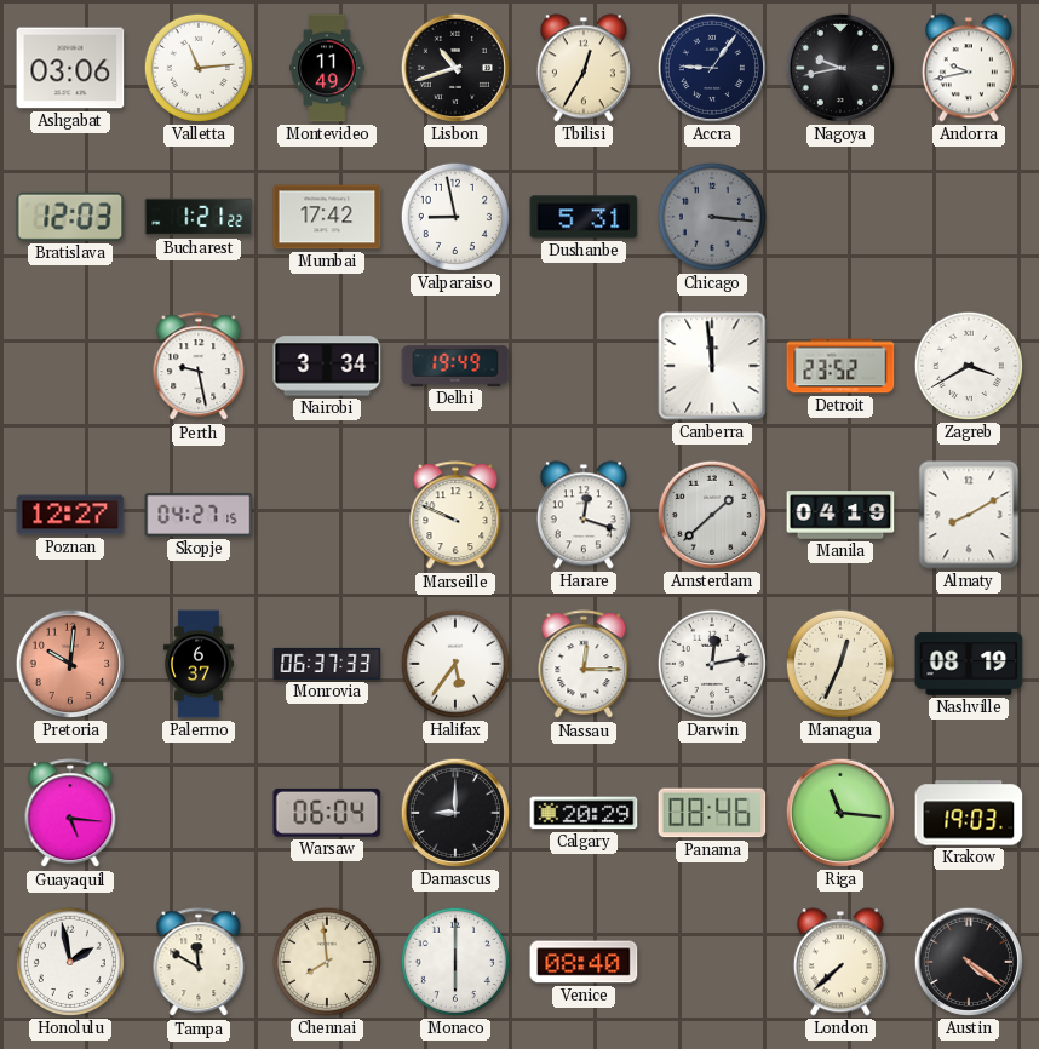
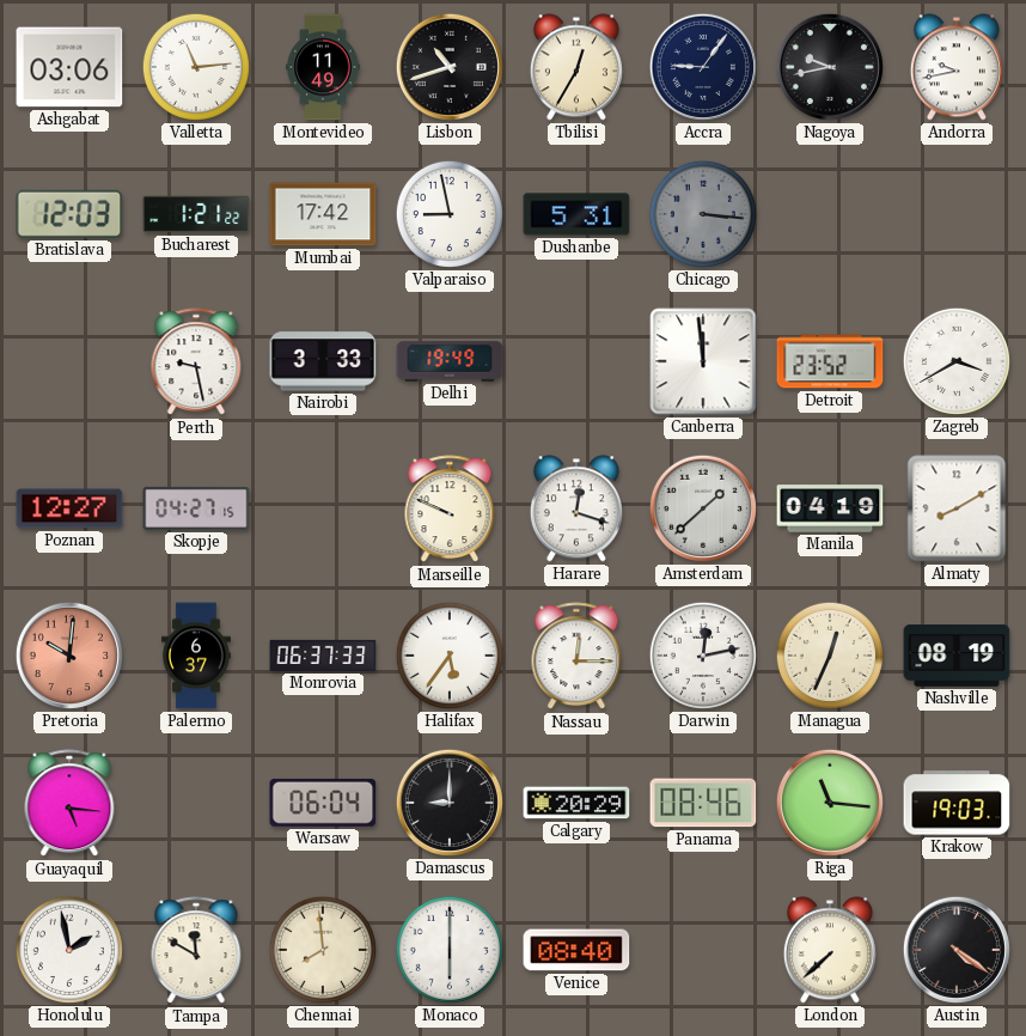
Nairobi: 3:34 -> 3:33 (323, 361)
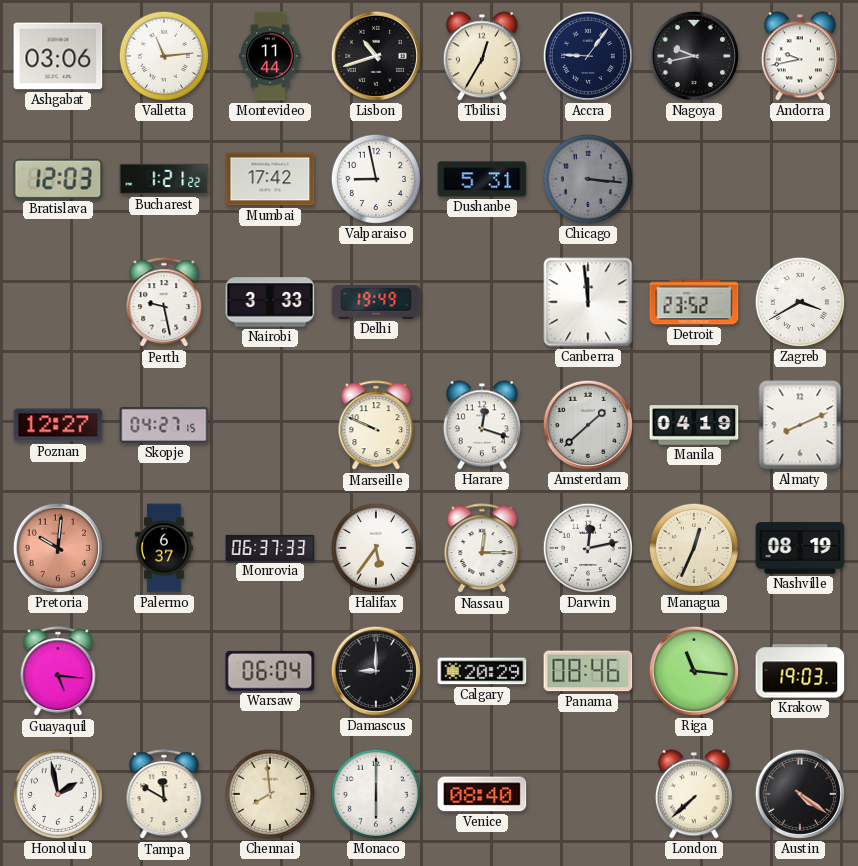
Montevideo: 11:49 -> 11:44 (270, 56)
Almaty: 8:10 -> 8:11 (800, 425)
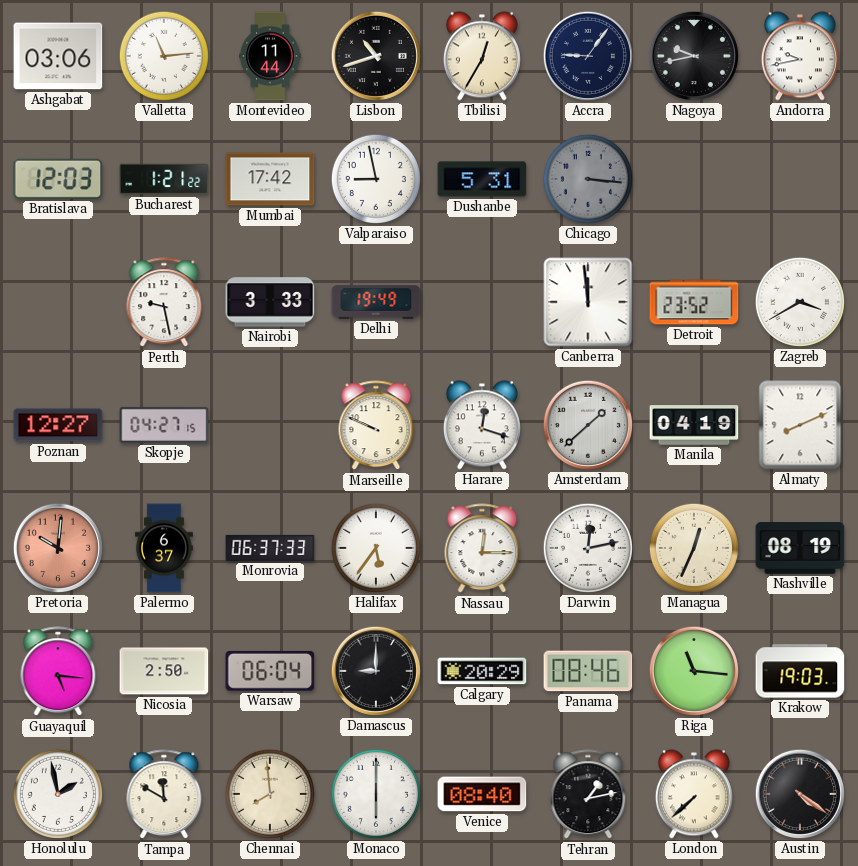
Nicosia: none -> 2:50 (164, 671)
Tehran: none -> 1:13 (588, 795)
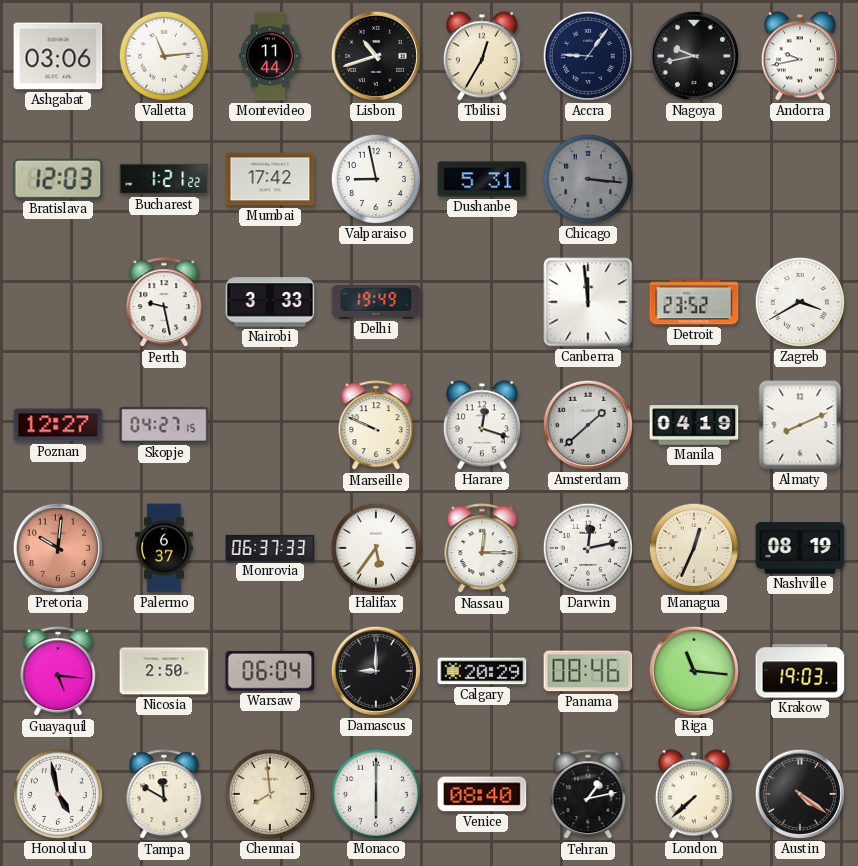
Honolulu: 1:58 -> 4:58 (58, 794)
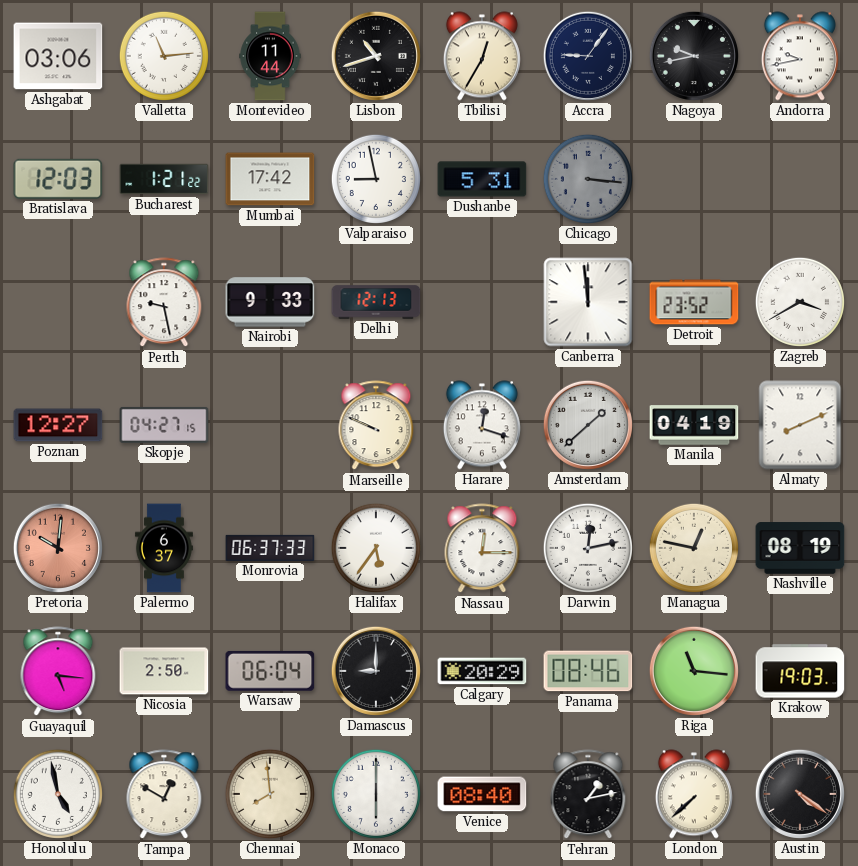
Nairobi: 3:33 -> 9:33 (270, 302)
Delhi: 19:49 -> 12:13 (376, 302)
Managua: 12:34 -> 12:47 (694, 548)
Tampa: 11:50 -> 12:50 (164, 795)
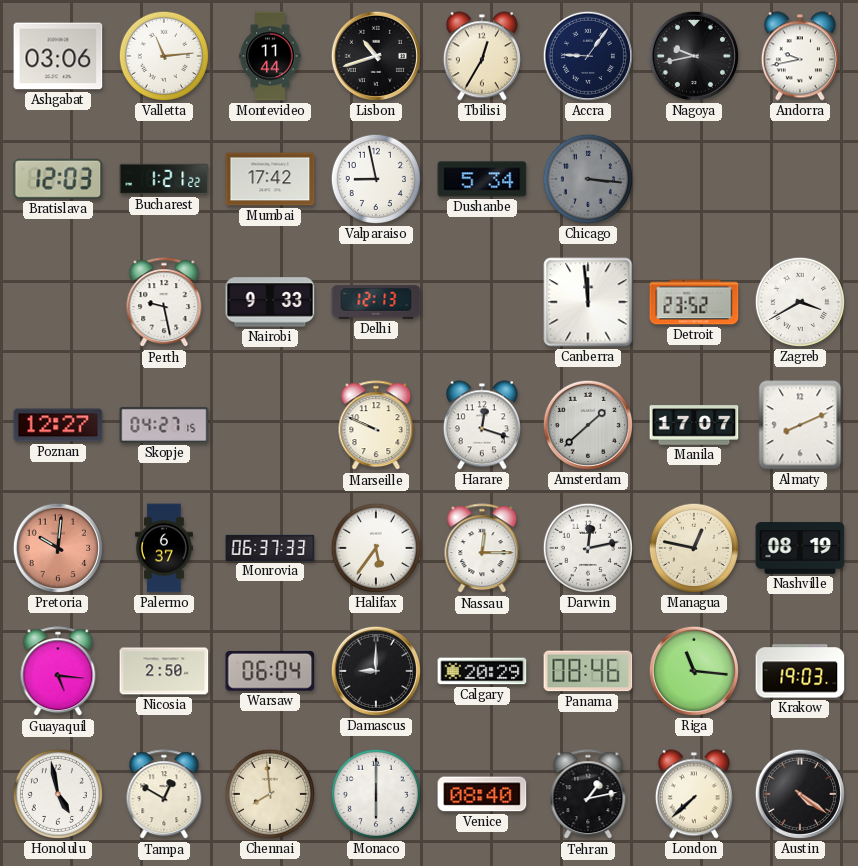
Dushanbe: 5:31 -> 5:34 (482, 179)
Manila: 04:19 -> 17:07 (694, 425)
